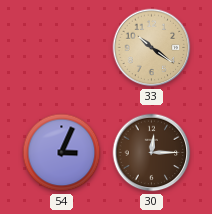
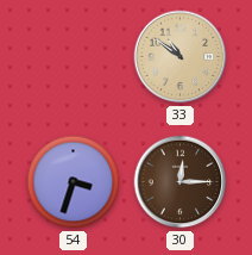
33: 10:21 -> 10:51 (181, 57)
54: 3:04 -> 3:33 (74, 182)
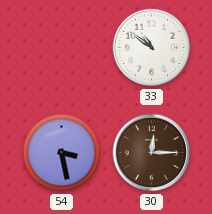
33 dial: champagne -> white (152, 48)
54: 3:33 -> 3:28 (62, 153)
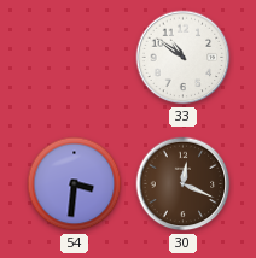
54: 3:28 -> 3:31 (75, 184)
30: 12:15 -> 12:19 (184, 184)
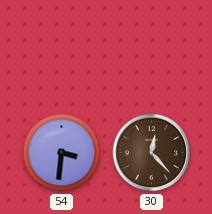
33: 10:51 -> none (184, 58)
30: 12:19 -> 12:23 (152, 153)
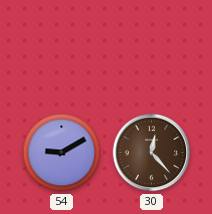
54: 3:31 -> 9:10 (62, 153)
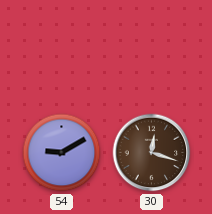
30: 12:23 -> 12:18 (152, 153)
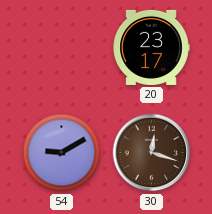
20: none -> 23:17 (151, 47)
